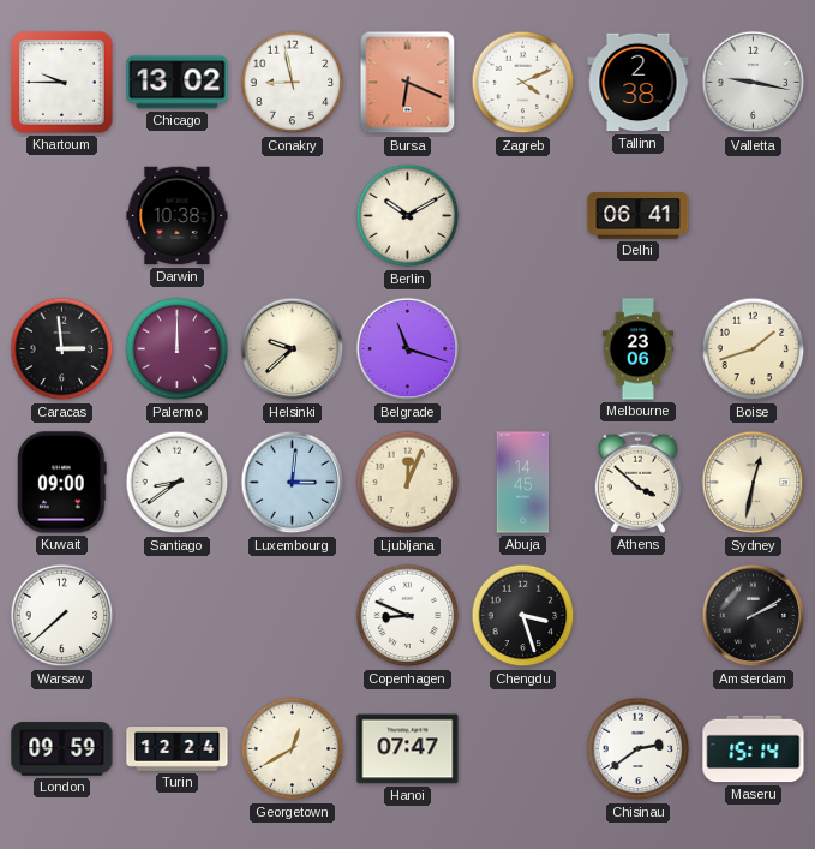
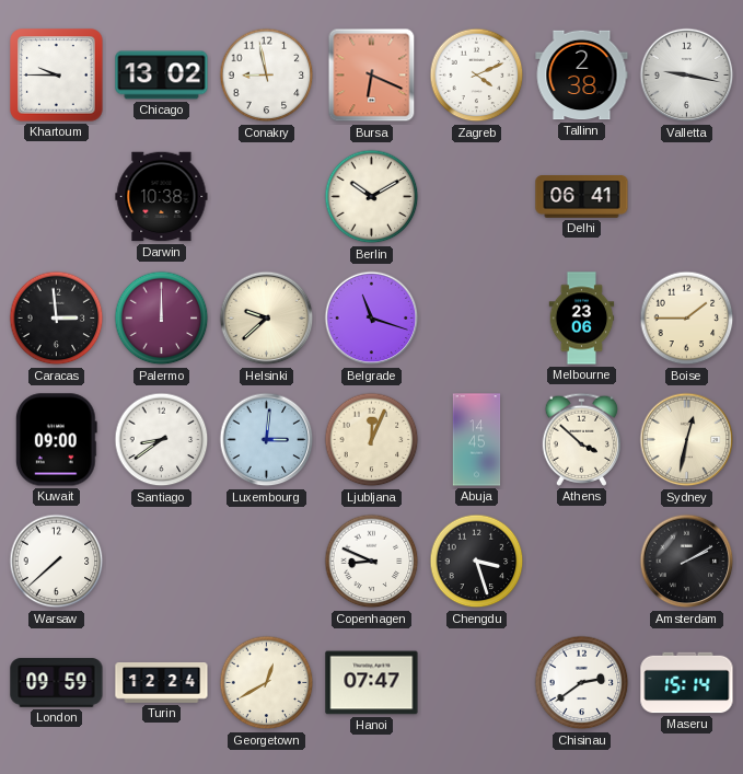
Boise: 1:42 -> 1:45 (687, 319)
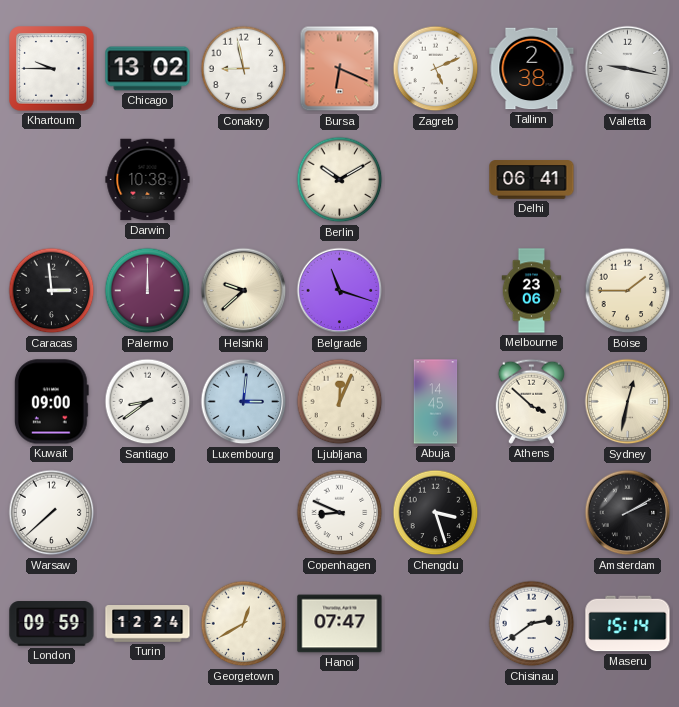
Zagreb: 4:11 -> 5:11 (436, 69)
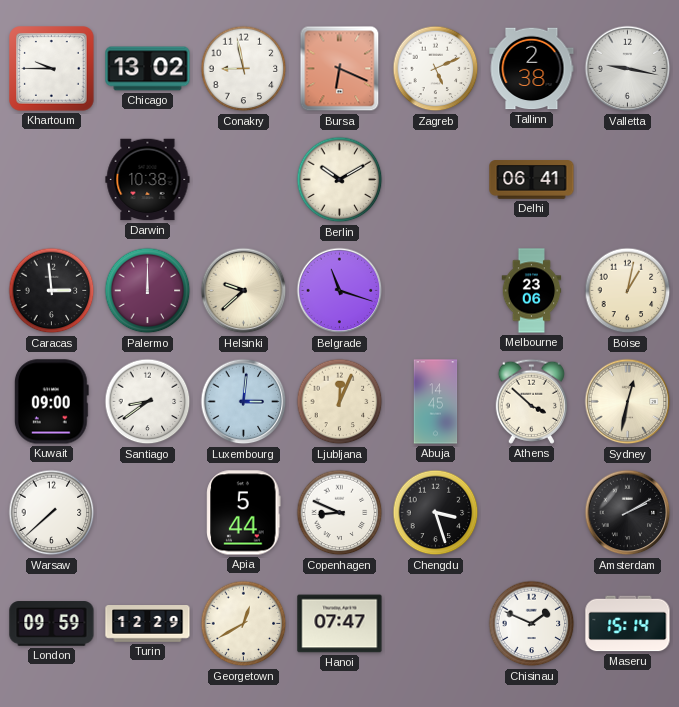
Boise: 1:45 -> 1:02 (628, 291)
Apia: none -> 5:44 (244, 513)
Turin: 12:24 -> 12:29 (148, 624)
Chisinau: 2:39 -> 1:49 (532, 624)
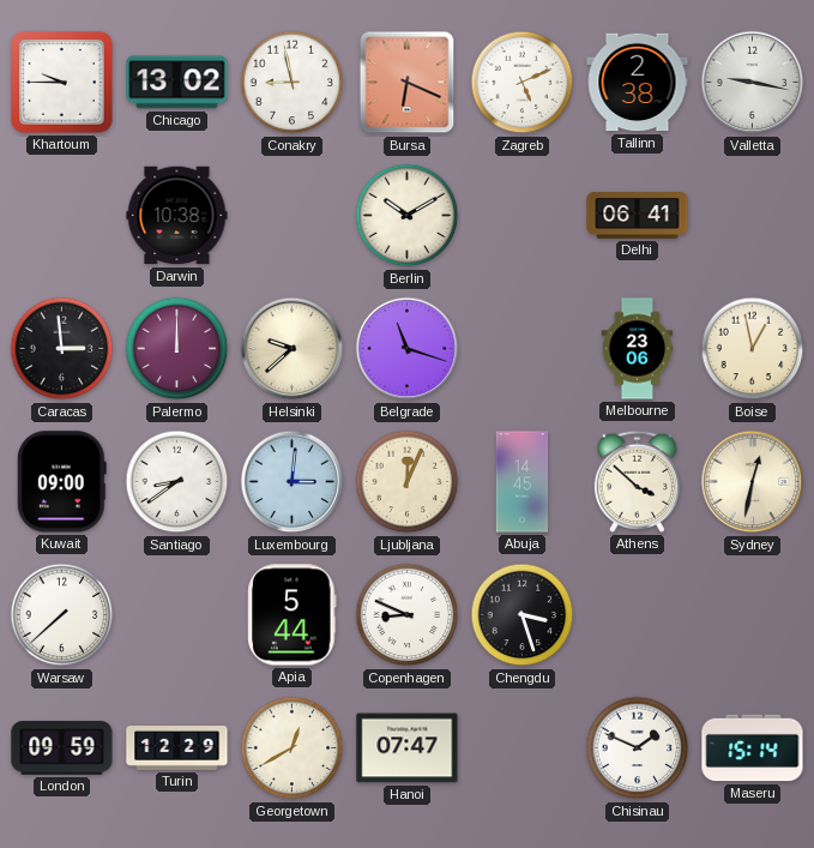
Boise: 1:02 -> 12:58 (753, 349)
Amsterdam: 2:10 -> none (628, 513)
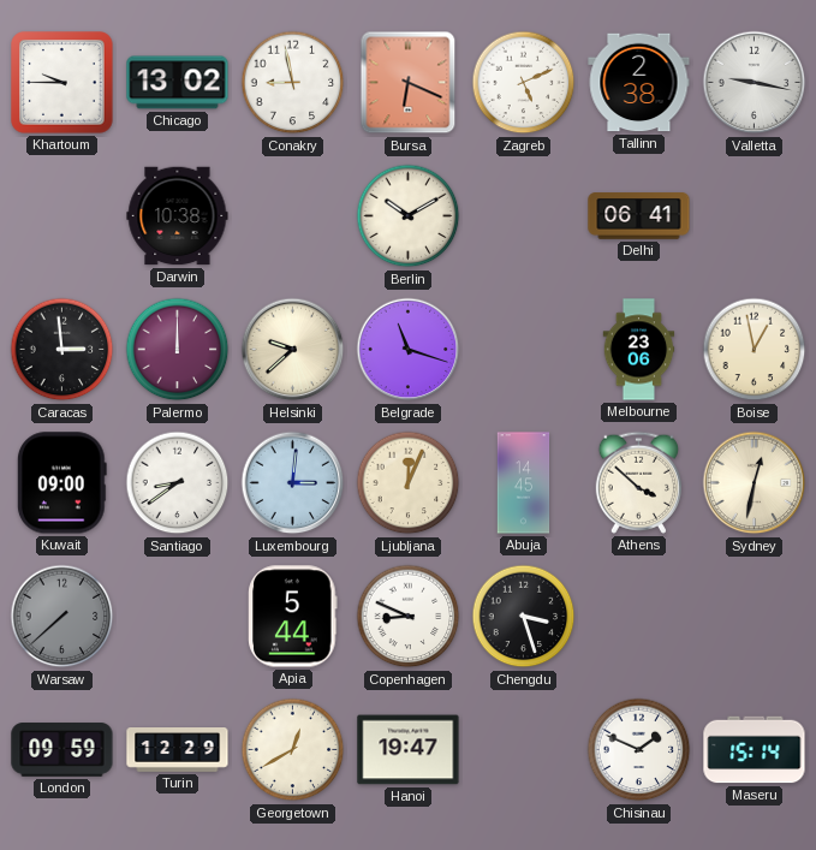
Warsaw dial: white -> grey (62, 617)
Hanoi: 07:47 -> 19:47 (409, 750)
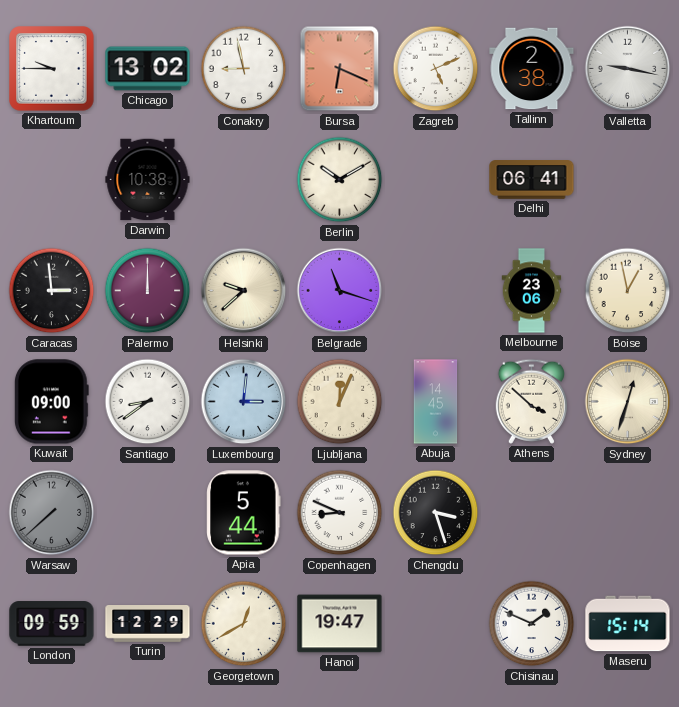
Sydney: 12:32 -> 12:33 (628, 402)
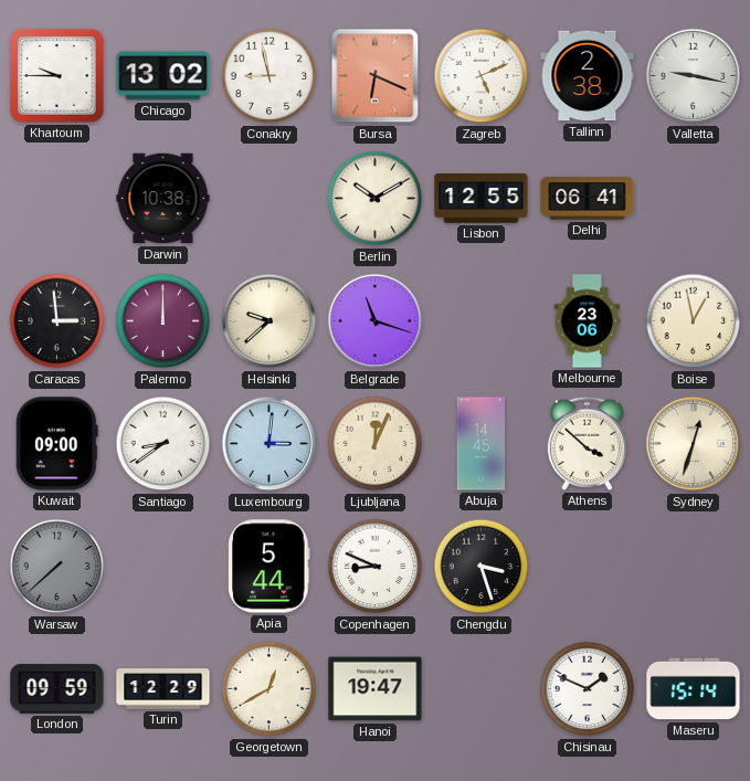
Lisbon: none -> 12:55 (482, 199)
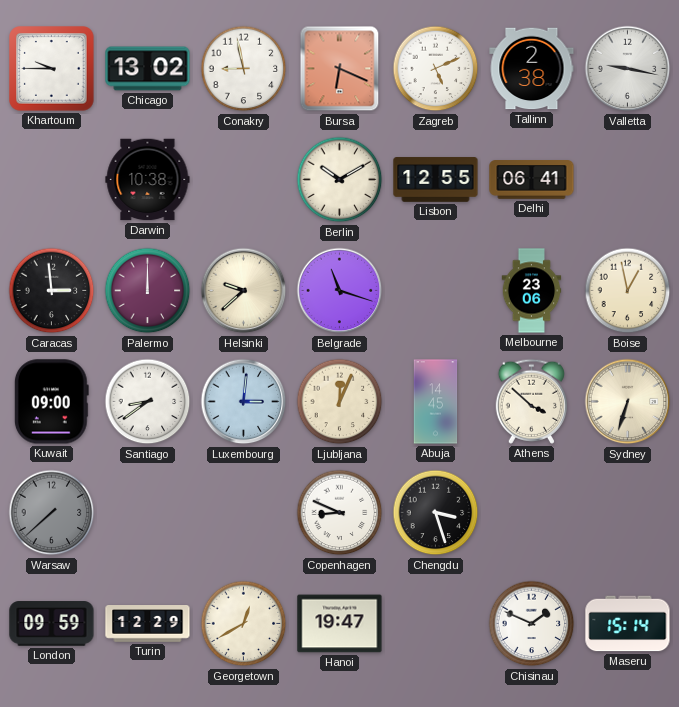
Sydney: 12:33 -> 6:33 (628, 402)
Apia: 5:44 -> none (270, 567)
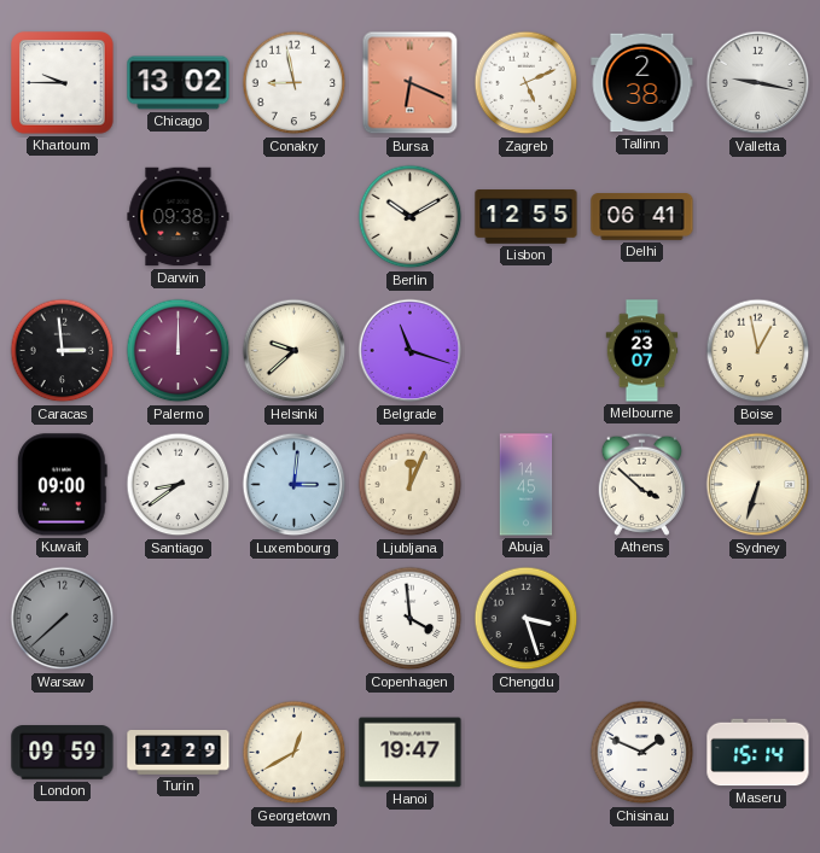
Darwin: 10:38 -> 09:38 (179, 217)
Melbourne: 23:06 -> 23:07 (642, 351)
Copenhagen: 8:49 -> 3:59 (411, 619)
